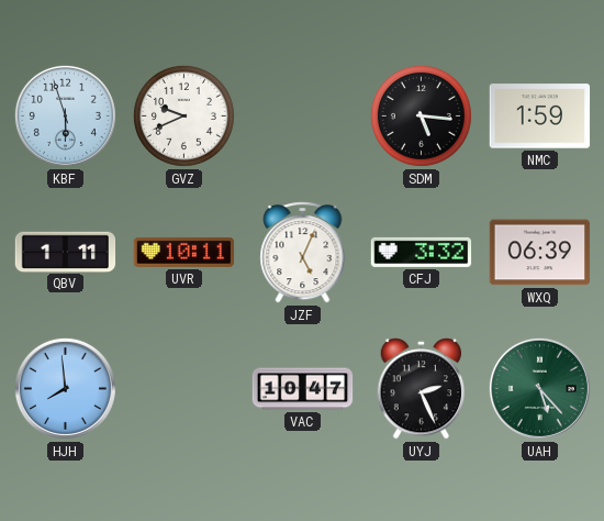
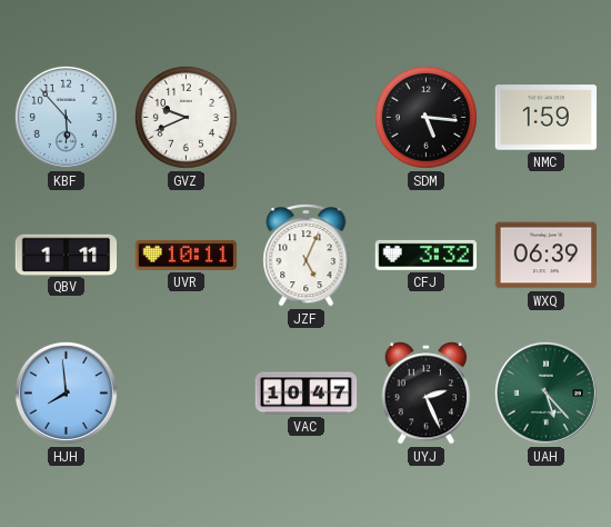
KBF: 5:57 -> 5:53 (66, 117)
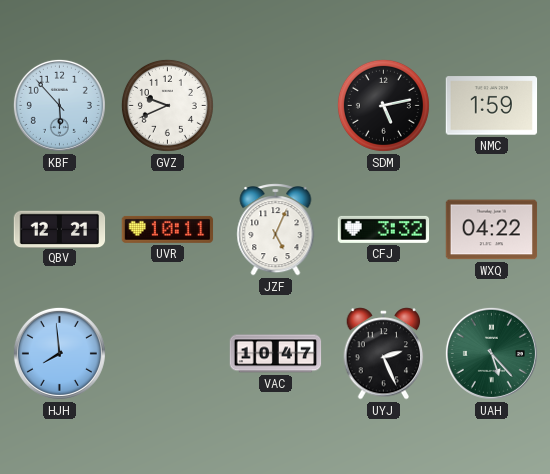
SDM: 5:16 -> 5:13 (383, 105)
QBV: 1:11 -> 12:21 (60, 229)
WXQ: 06:39 -> 04:22 (492, 230)
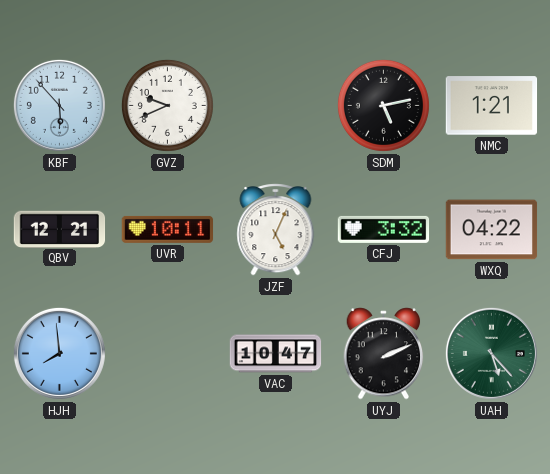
NMC: 1:59 -> 1:21 (492, 106)
UYJ: 2:26 -> 2:11 (384, 354)
